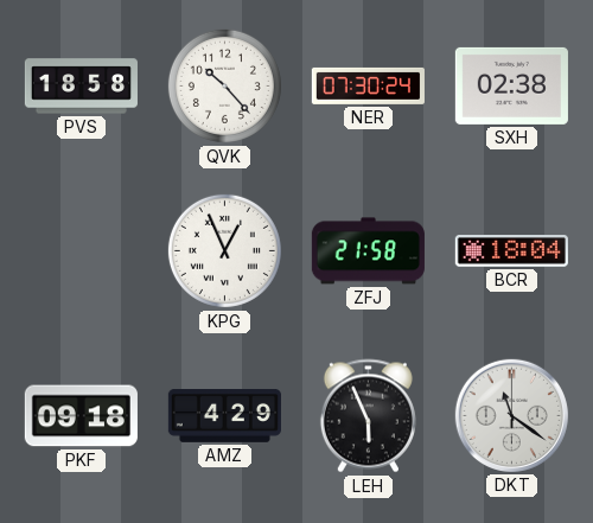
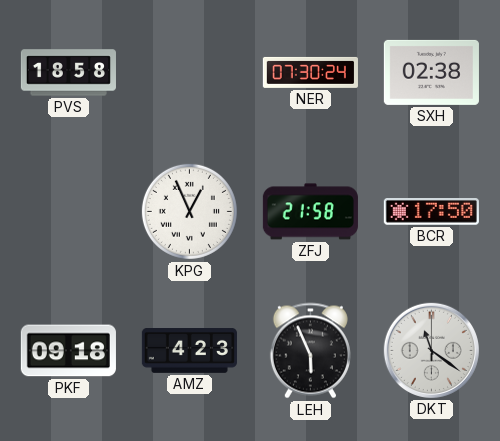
QVK: 10:23 -> none (224, 85)
BCR: 18:04 -> 17:50 (431, 212)
AMZ: 4:29 -> 4:23 (189, 351)
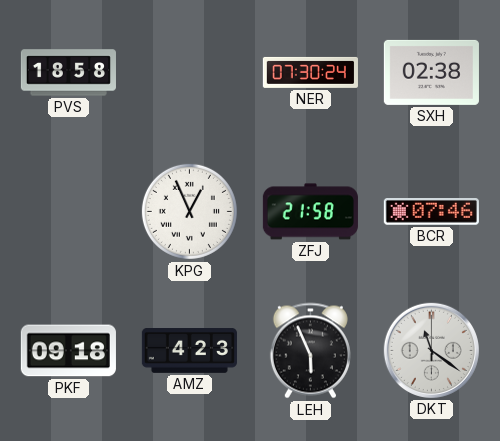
BCR: 17:50 -> 07:46 (431, 212)
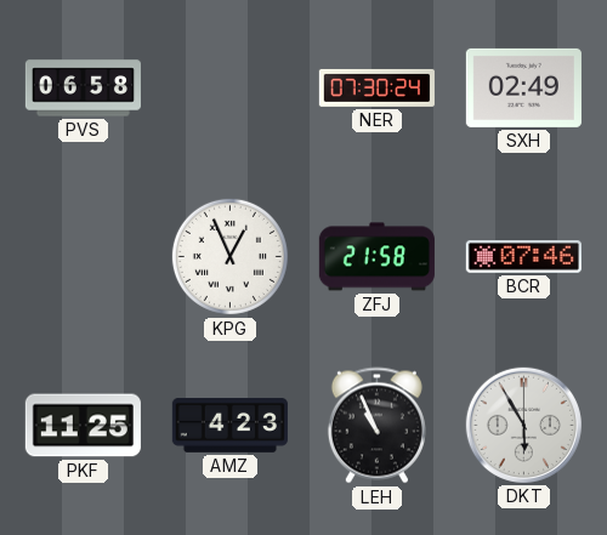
PVS: 18:58 -> 06:58 (83, 89)
SXH: 02:38 -> 02:49 (523, 87)
PKF: 09:18 -> 11:25 (83, 426)
LEH: 5:56 -> 10:56 (376, 426)
DKT: 11:21 -> 5:55 (523, 425)
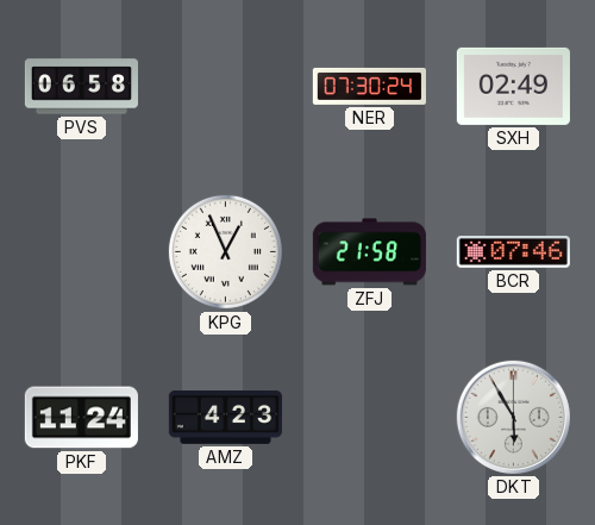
PKF: 11:25 -> 11:24 (81, 418)
LEH: 10:56 -> none (376, 426)
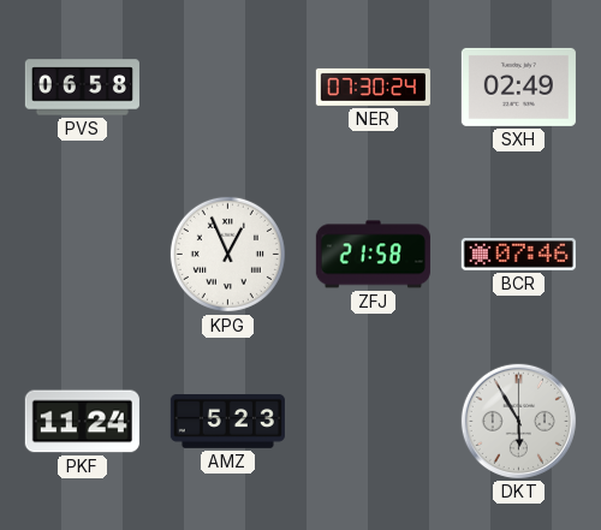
AMZ: 4:23 -> 5:23 (227, 422)
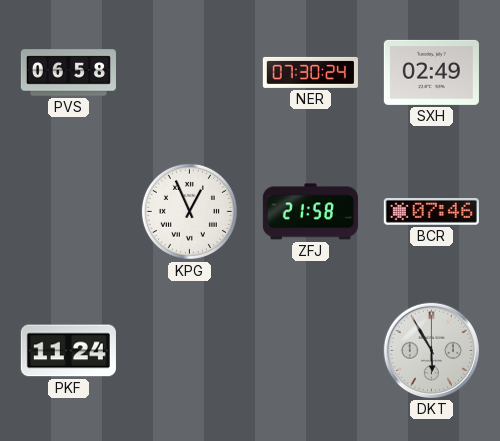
AMZ: 5:23 -> none (227, 422)
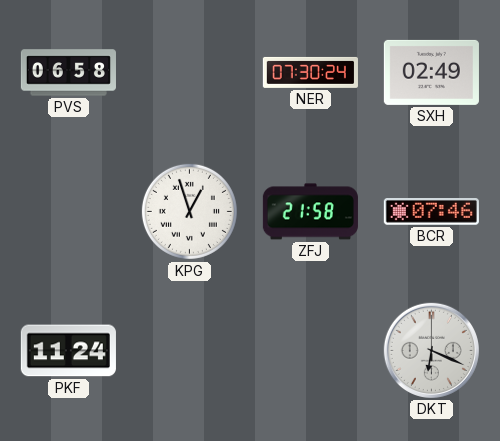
KPG: 12:56 -> 12:57 (189, 211)
DKT: 5:55 -> 6:19 (431, 350)
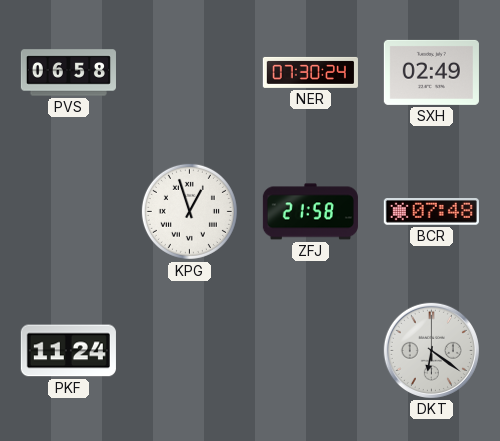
BCR: 07:46 -> 07:48 (431, 212)
DKT: 6:19 -> 6:21 (431, 350)
